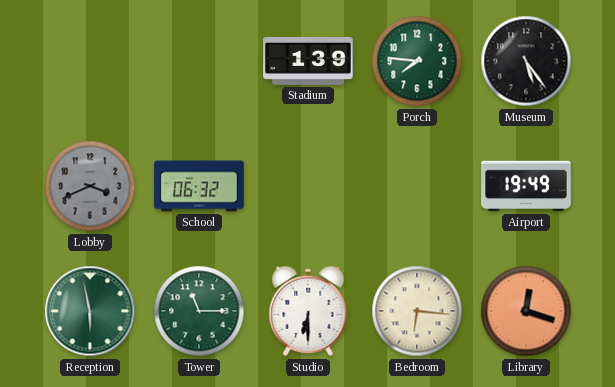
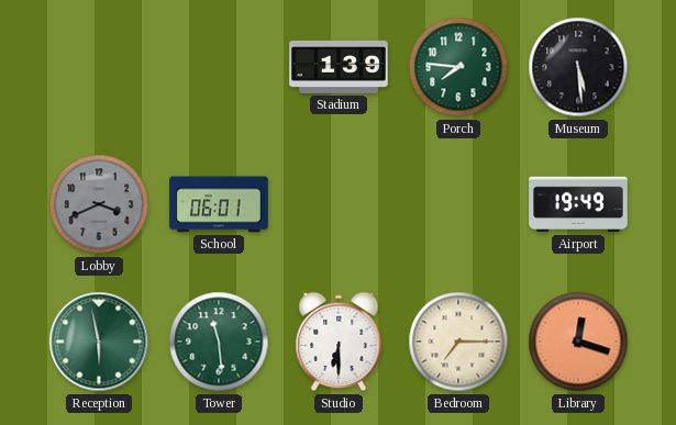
Museum: 5:24 -> 5:29 (578, 67)
School: 06:32 -> 06:01 (219, 204)
Tower: 11:15 -> 11:29 (219, 342)
Bedroom: 6:16 -> 7:15 (458, 342)
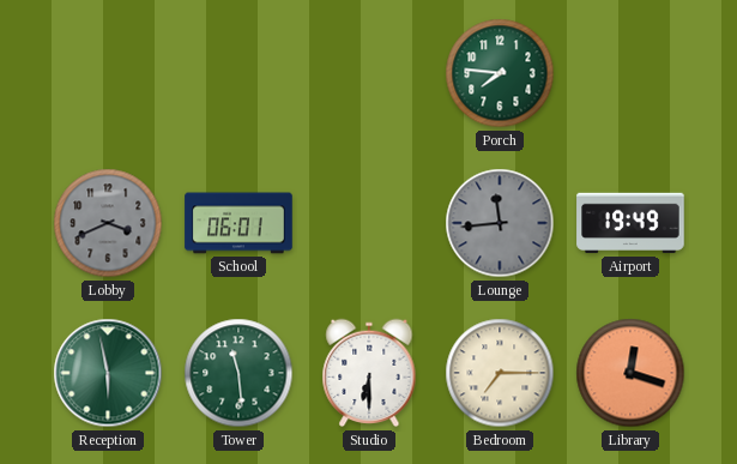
Stadium: 1:39 -> none (339, 67)
Museum: 5:29 -> none (578, 67)
Lounge: none -> 11:44 (500, 223)
